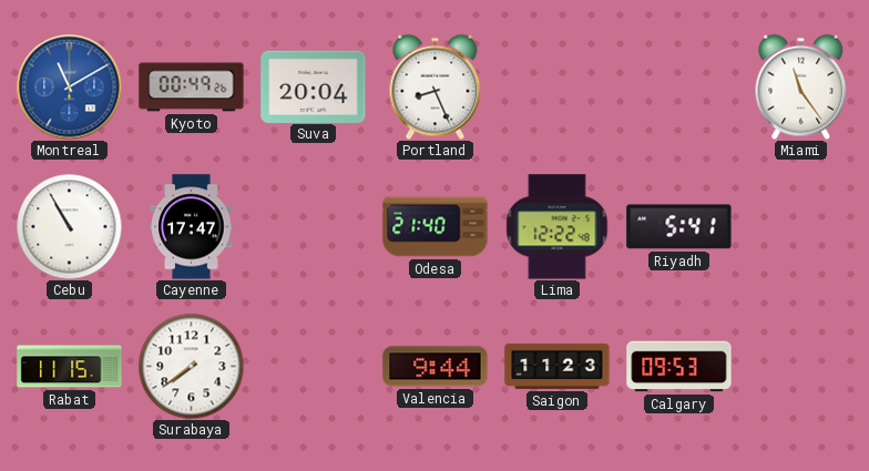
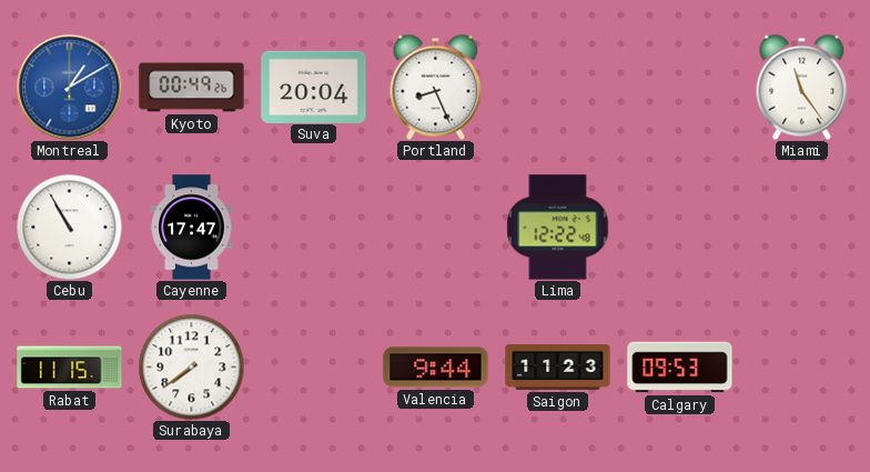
Montreal: 11:10 -> 1:10 (69, 87)
Odesa: 21:40 -> none (436, 227)
Riyadh: 5:41 -> none (679, 227)
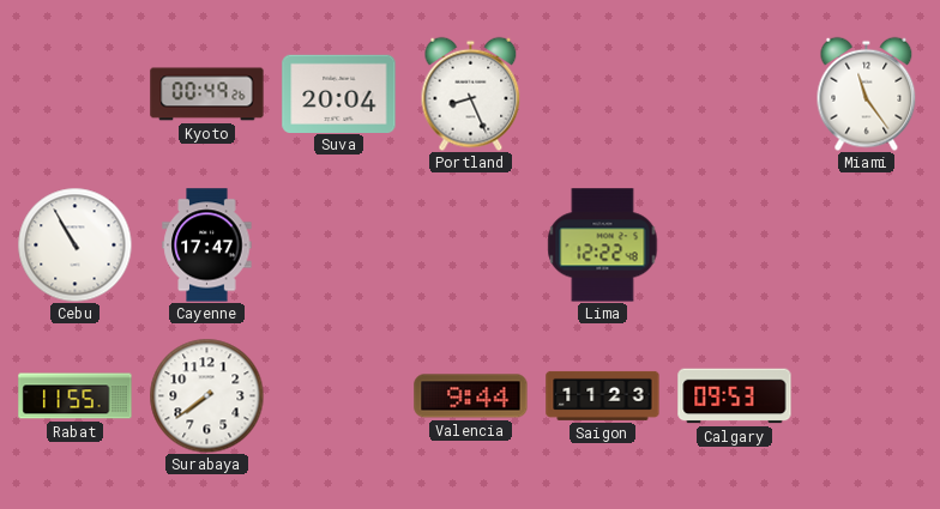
Montreal: 1:10 -> none (69, 87)
Rabat: 11:15 -> 11:55 (76, 396)
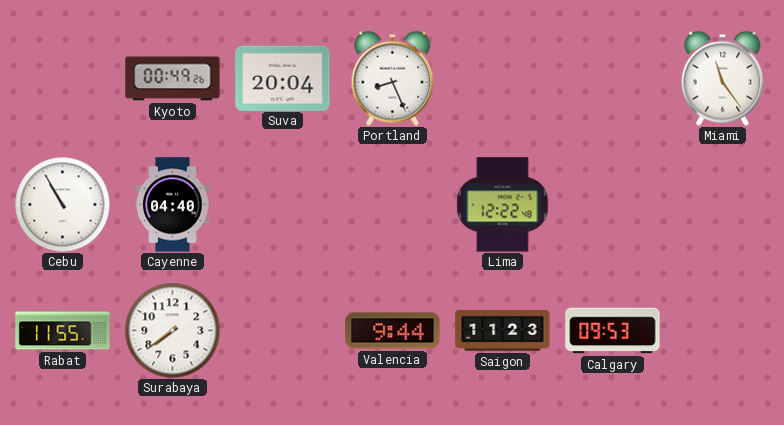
Cayenne: 17:47 -> 04:40 (173, 205)
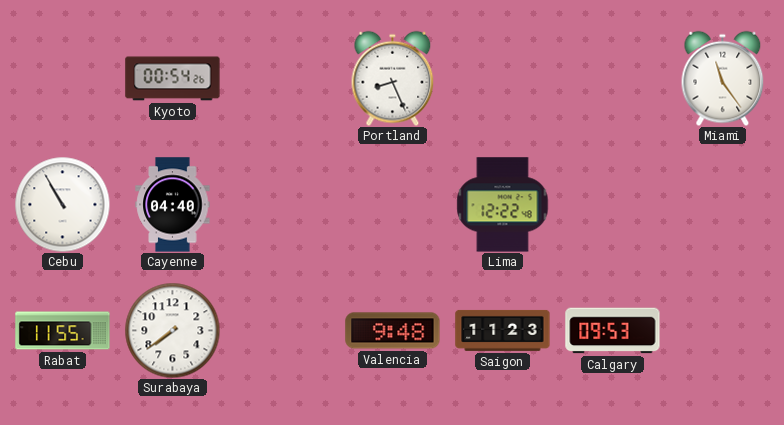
Kyoto: 00:49 -> 00:54 (173, 79)
Suva: 20:04 -> none (283, 78)
Valencia: 9:44 -> 9:48 (393, 331)
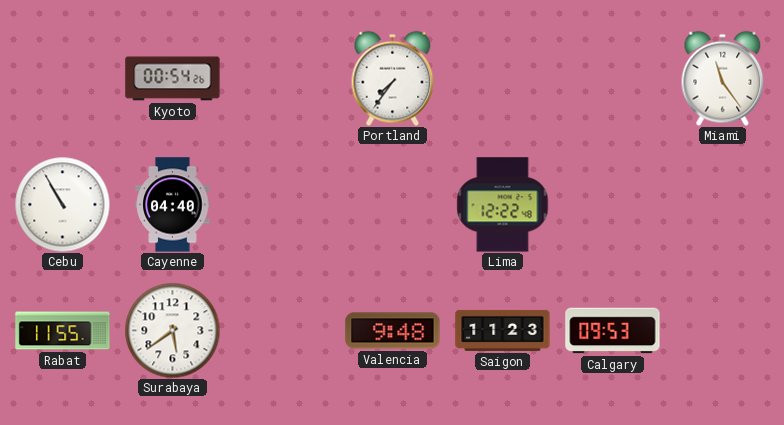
Portland: 8:26 -> 7:36 (393, 78)
Surabaya: 7:39 -> 5:39 (172, 330)
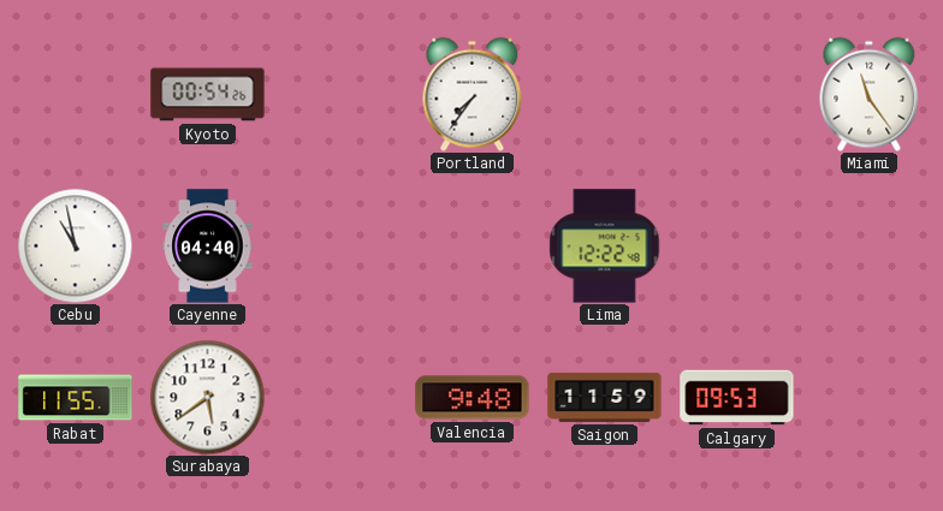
Cebu: 10:55 -> 10:58 (75, 245)
Saigon: 11:23 -> 11:59 (605, 397)
